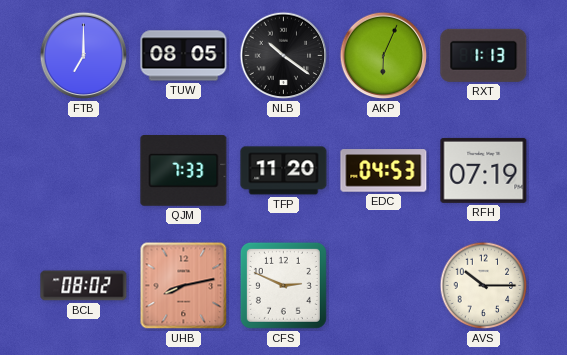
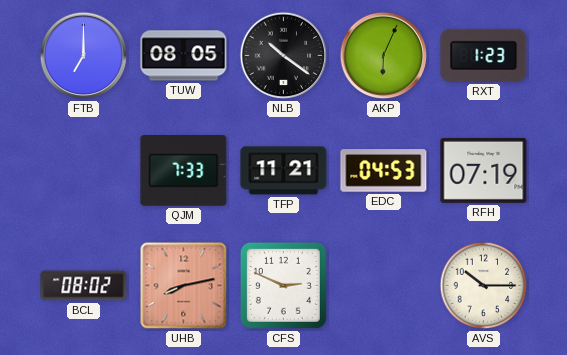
RXT: 1:13 -> 1:23 (484, 55)
TFP: 11:20 -> 11:21 (284, 171)
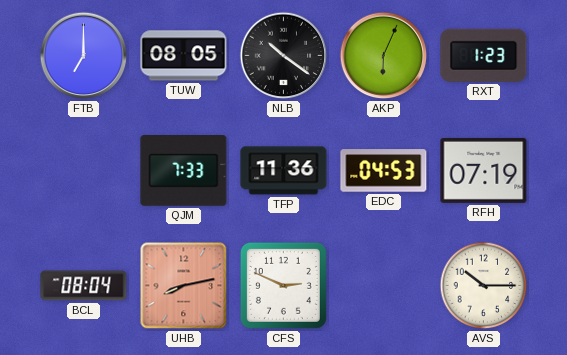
TFP: 11:21 -> 11:36 (284, 171)
BCL: 08:02 -> 08:04 (84, 286)
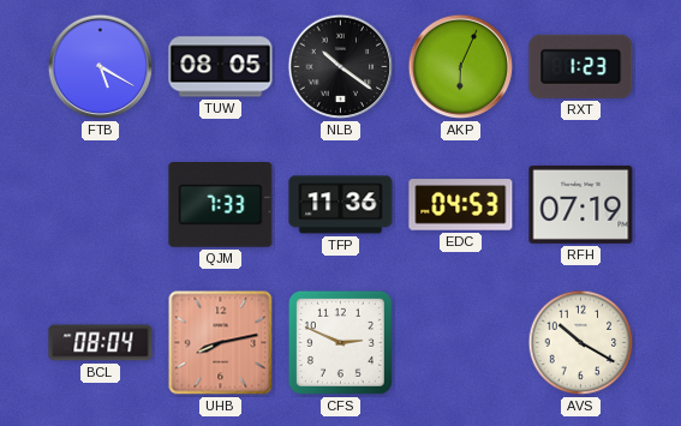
FTB: 7:00 -> 5:20 (101, 67)
AVS: 10:15 -> 10:20 (581, 343)
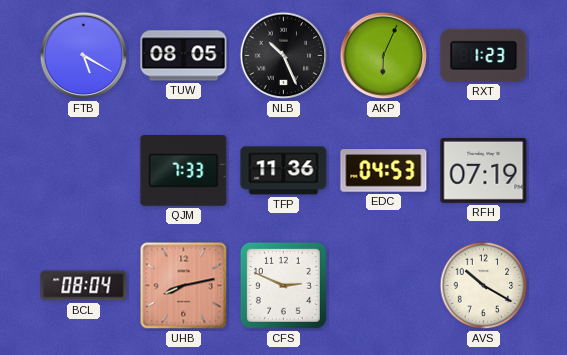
NLB: 10:21 -> 10:26 (284, 56)
